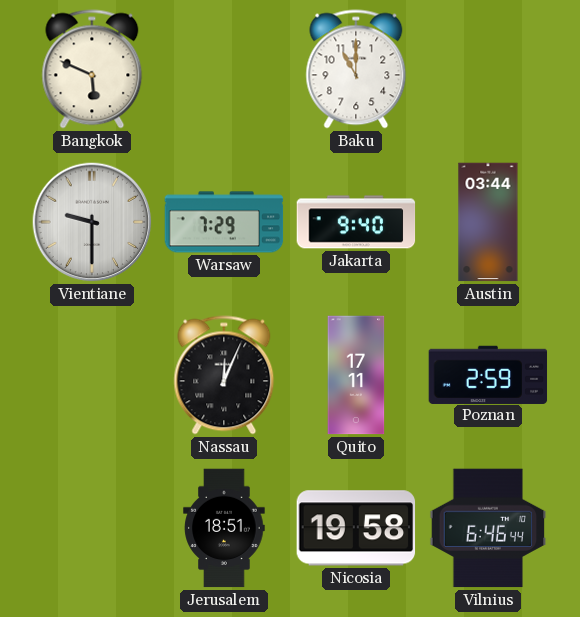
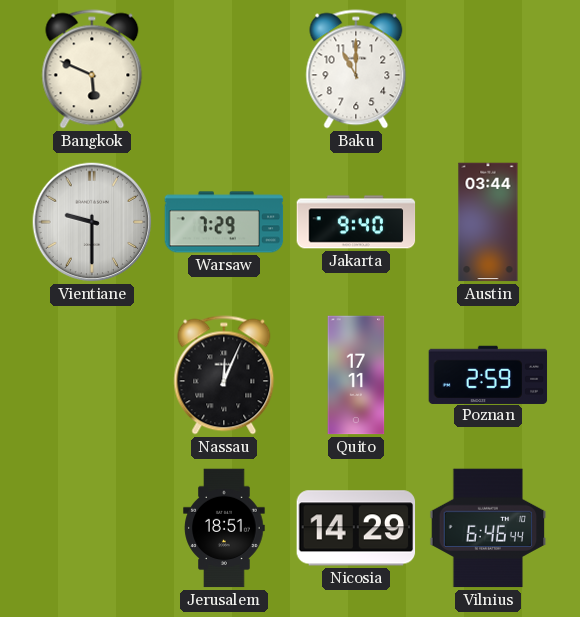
Nicosia: 19:58 -> 14:29 (356, 528)
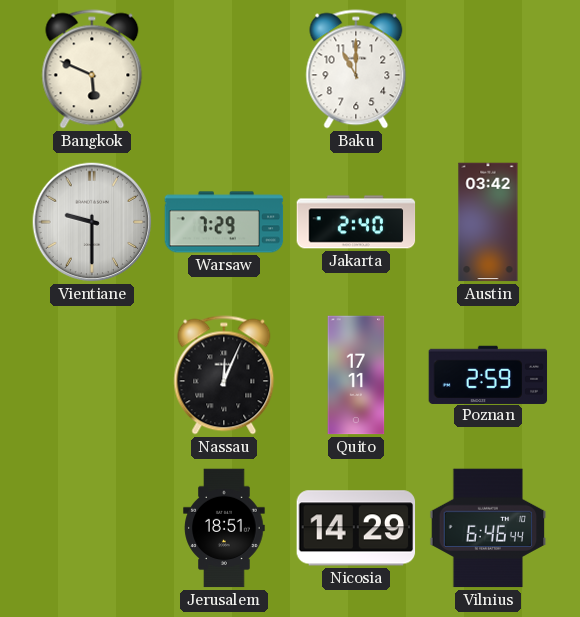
Jakarta: 9:40 -> 2:40 (356, 222)
Austin: 03:44 -> 03:42 (488, 222)
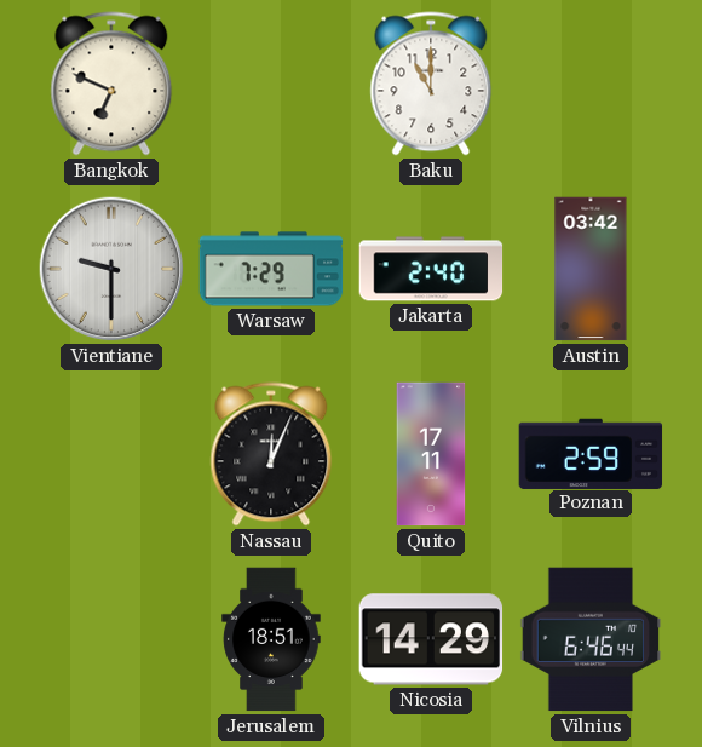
Bangkok: 5:49 -> 6:49 (111, 84)
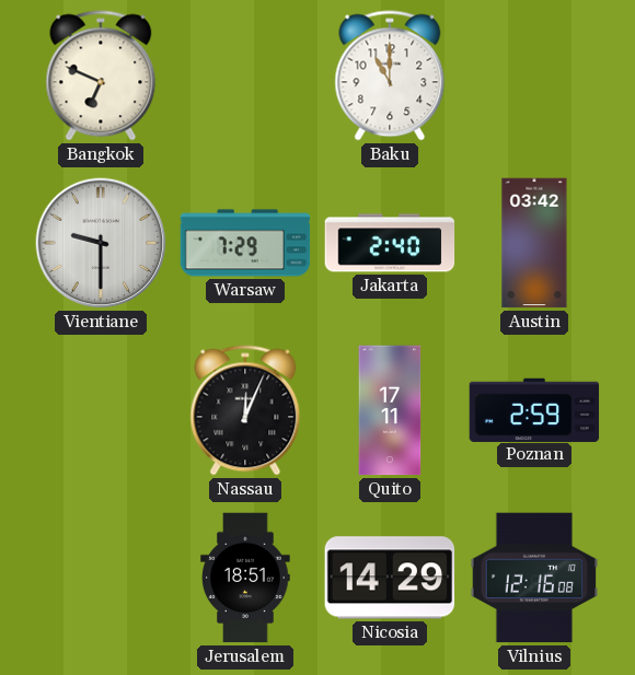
Vilnius: 6:46 -> 12:16 (534, 578)
